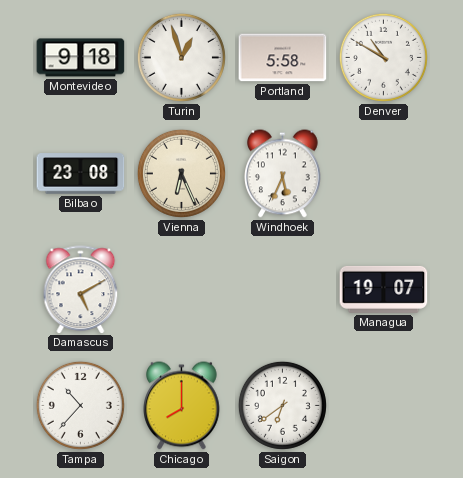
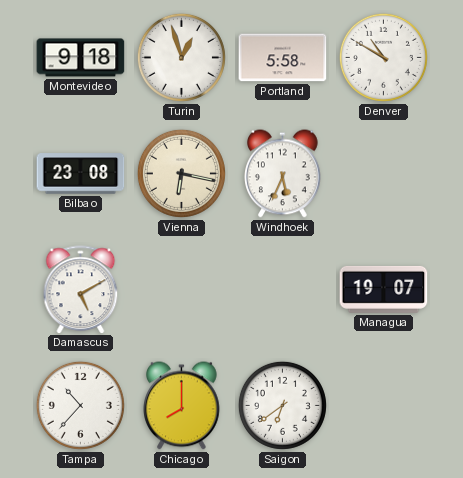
Vienna: 6:26 -> 6:17 (181, 173)
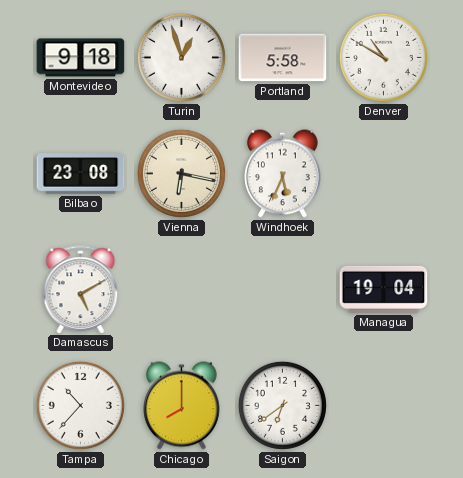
Managua: 19:07 -> 19:04 (384, 289)
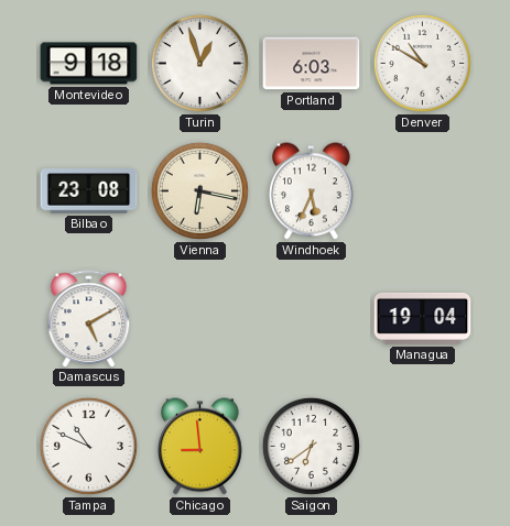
Portland: 5:58 -> 6:03 (312, 64)
Tampa: 10:37 -> 10:49 (88, 446)
Chicago: 8:00 -> 8:59 (200, 447)
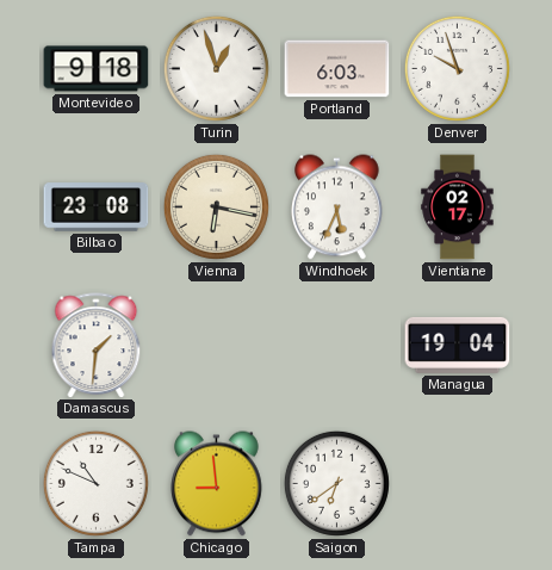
Denver: 10:50 -> 9:57 (457, 68)
Vientiane: none -> 02:17 (458, 207)
Damascus: 5:10 -> 1:31 (97, 345)
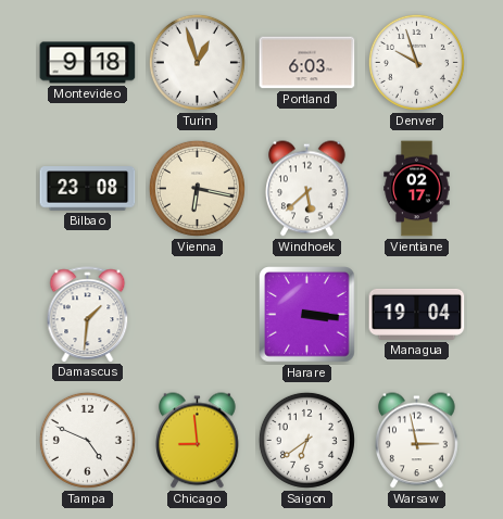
Windhoek: 5:34 -> 5:38 (307, 189)
Harare: none -> 3:16 (307, 315)
Tampa: 10:49 -> 4:49 (87, 440)
Warsaw: none -> 2:58 (417, 441)
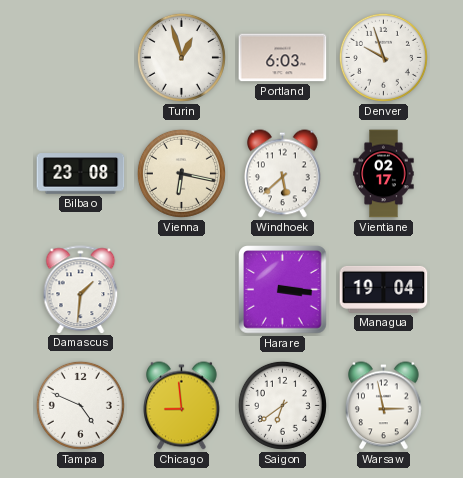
Montevideo: 9:18 -> none (88, 63)
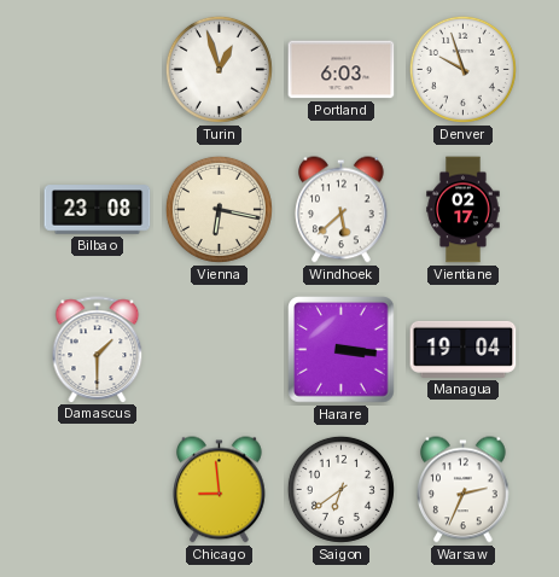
Damascus: 1:31 -> 1:30 (98, 349)
Tampa: 4:49 -> none (80, 405)
Warsaw: 2:58 -> 2:34 (464, 490)
